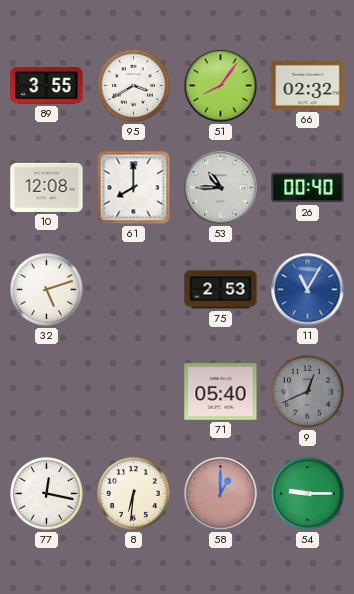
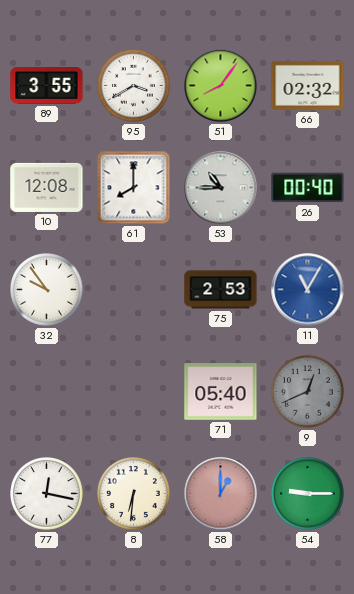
32: 5:12 -> 9:54 (47, 290)
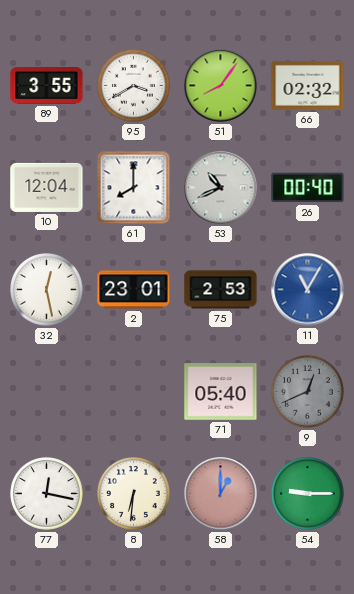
10: 12:08 -> 12:04 (47, 187)
53: 10:45 -> 10:41 (221, 188)
32: 9:54 -> 12:28 (47, 290)
2: none -> 23:01 (134, 290)
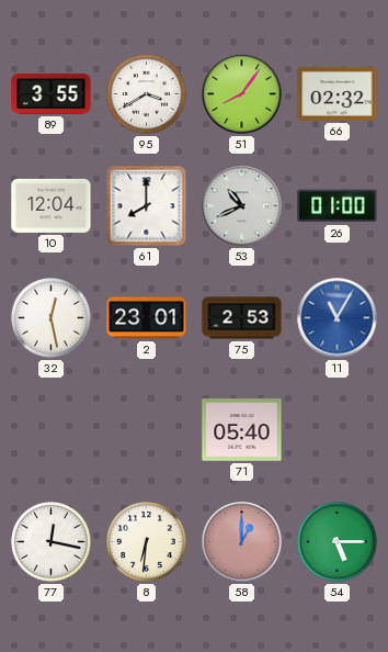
26: 00:40 -> 01:00 (338, 206)
9: 12:41 -> none (308, 392)
54: 9:15 -> 5:15 (338, 542)
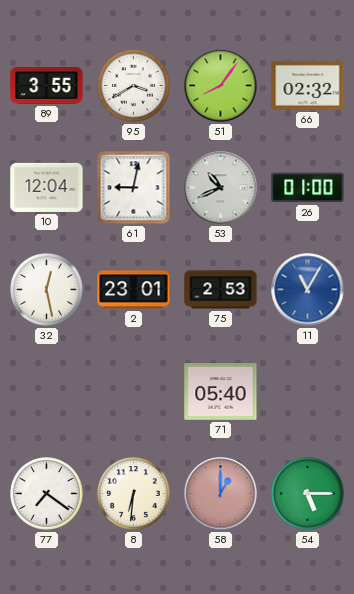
61: 8:00 -> 9:02 (134, 188)
77: 12:17 -> 7:21 (47, 494)
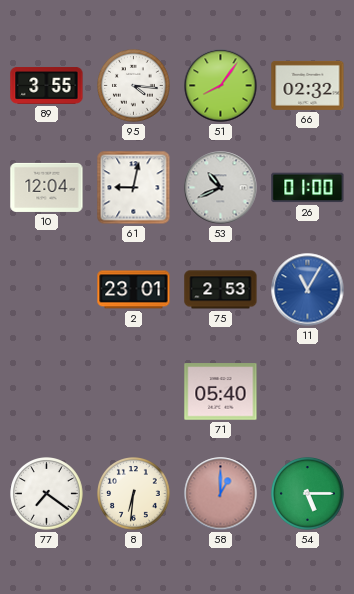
95: 3:40 -> 4:16 (134, 86)
32: 12:28 -> none (47, 290)
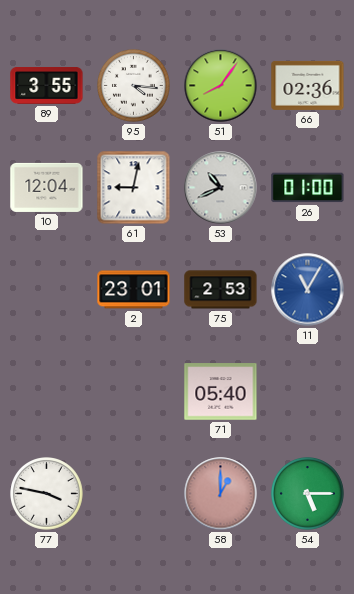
66: 02:32 -> 02:36 (308, 85)
77: 7:21 -> 3:47 (47, 494)
8: 6:31 -> none (134, 494)
